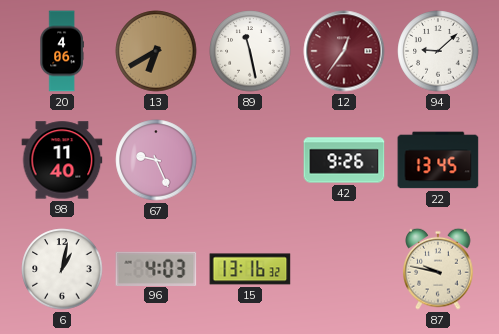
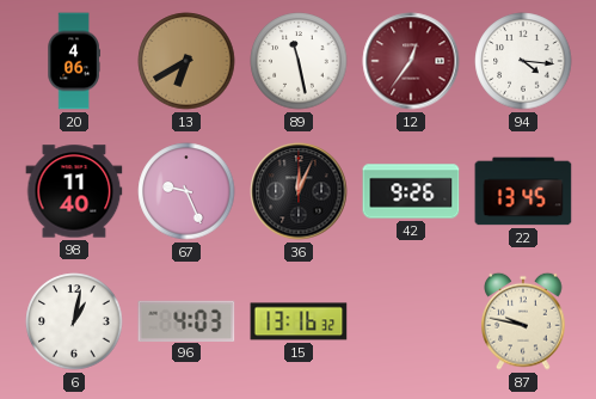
94: 9:08 -> 4:16 (523, 61)
36: none -> 12:04 (299, 191)
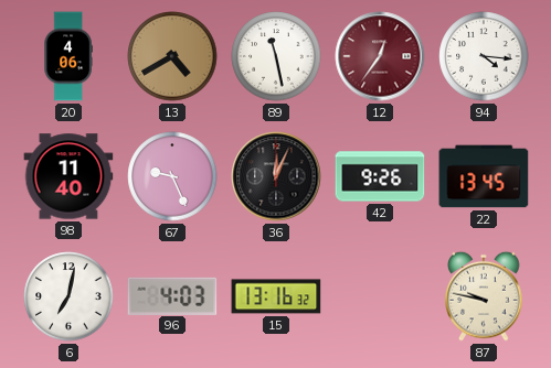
13: 6:40 -> 4:40 (172, 56)
6: 1:02 -> 7:02 (68, 296)
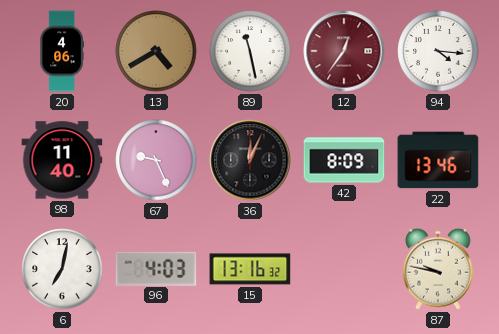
42: 9:26 -> 8:09 (344, 160)
22: 13:45 -> 13:46 (438, 160)
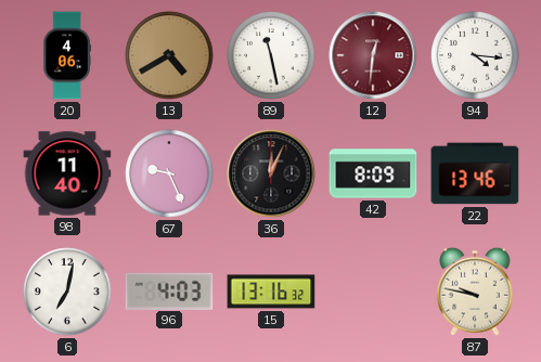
12: 12:36 -> 12:31 (373, 55)
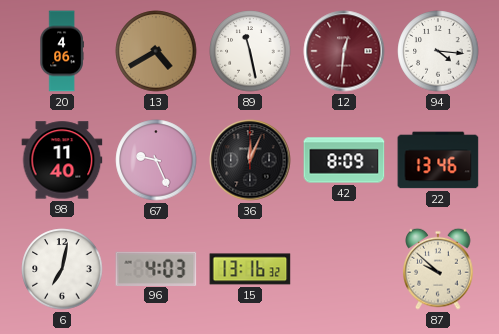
87: 9:47 -> 9:52 (438, 269)
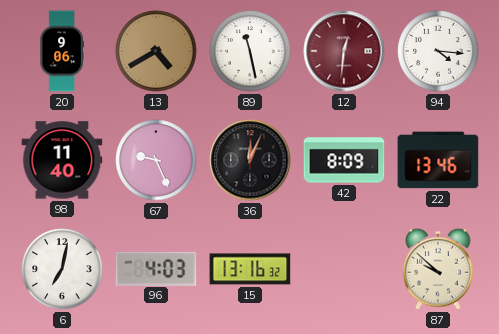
20: 4:06 -> 9:06 (62, 51)
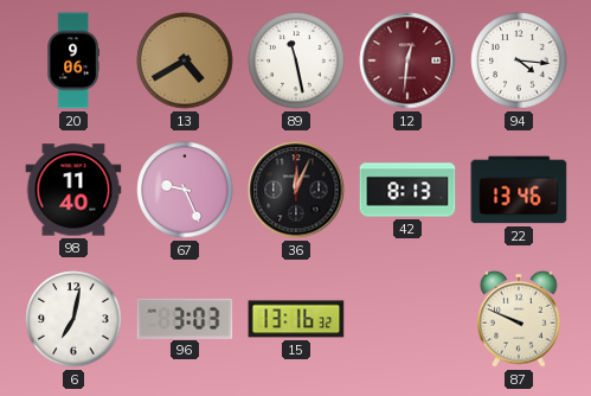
42: 8:09 -> 8:13 (407, 190)
96: 4:03 -> 3:03 (185, 318)
87: 9:52 -> 9:49 (519, 319)
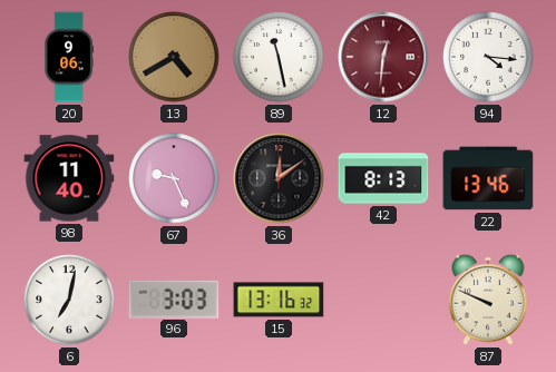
36: 12:04 -> 12:09 (279, 178)
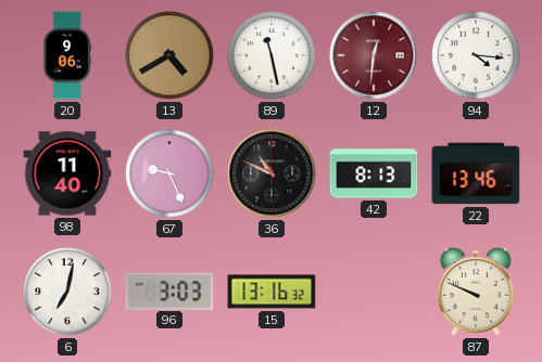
36: 12:09 -> 10:49 (272, 173)
